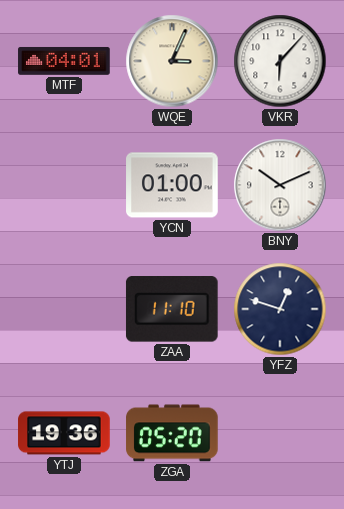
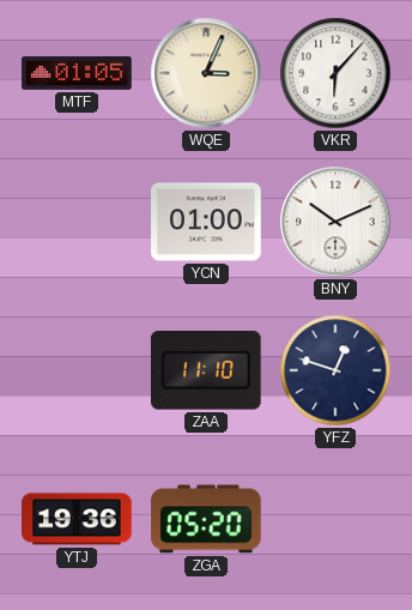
MTF: 04:01 -> 01:05 (77, 73)
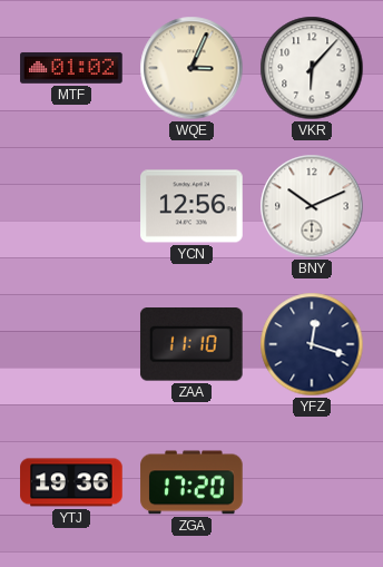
MTF: 01:05 -> 01:02 (71, 68)
YCN: 01:00 -> 12:56 (191, 206)
YFZ: 12:48 -> 12:18 (312, 344)
ZGA: 05:20 -> 17:20 (191, 482)
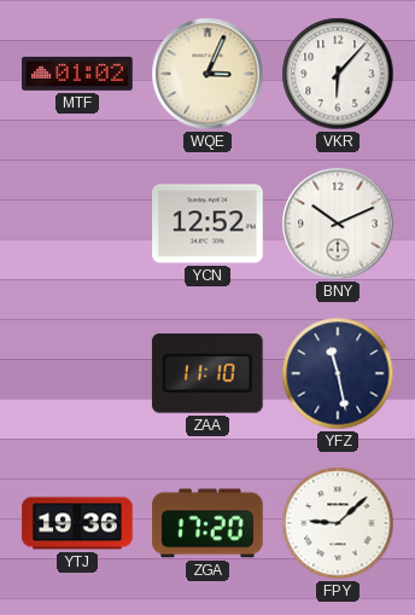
YCN: 12:56 -> 12:52 (207, 224)
YFZ: 12:18 -> 11:28 (338, 373)
FPY: none -> 9:08 (338, 523)
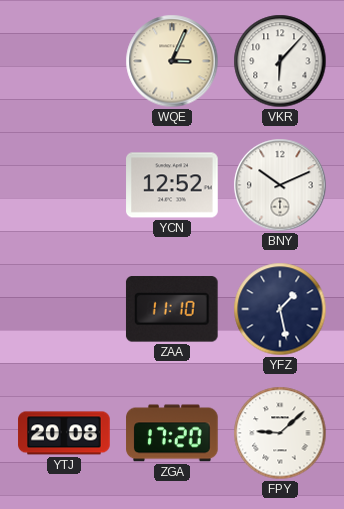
MTF: 01:02 -> none (77, 74)
YFZ: 11:28 -> 1:28 (280, 309)
YTJ: 19:36 -> 20:08 (64, 433)
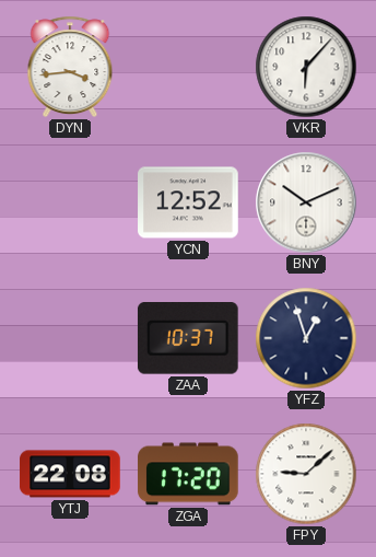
DYN: none -> 3:44 (70, 67)
WQE: 3:04 -> none (172, 61)
ZAA: 11:10 -> 10:37 (188, 339)
YFZ: 1:28 -> 12:57 (306, 338)
YTJ: 20:08 -> 22:08 (70, 474)
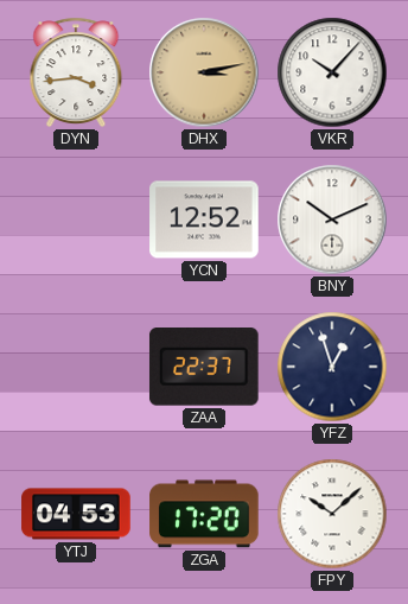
DHX: none -> 3:13 (204, 72)
VKR: 6:07 -> 10:07 (332, 72)
ZAA: 10:37 -> 22:37 (204, 368)
YTJ: 22:08 -> 04:53 (76, 514)
FPY: 9:08 -> 10:08 (332, 514)
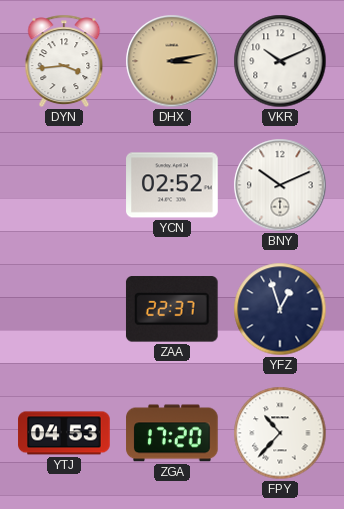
VKR: 10:07 -> 10:11 (280, 61)
YCN: 12:52 -> 02:52 (172, 185)
FPY: 10:08 -> 10:37 (280, 433)
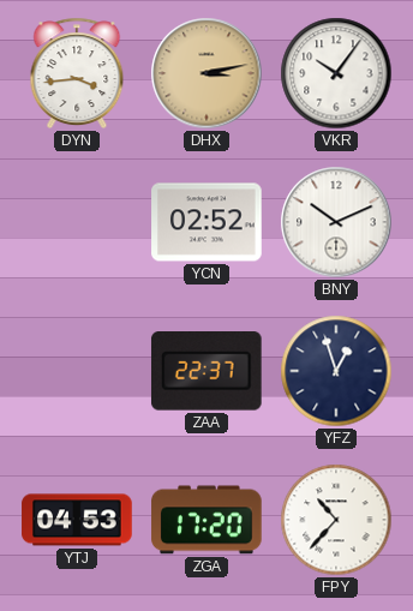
VKR: 10:11 -> 10:06 (336, 73)
